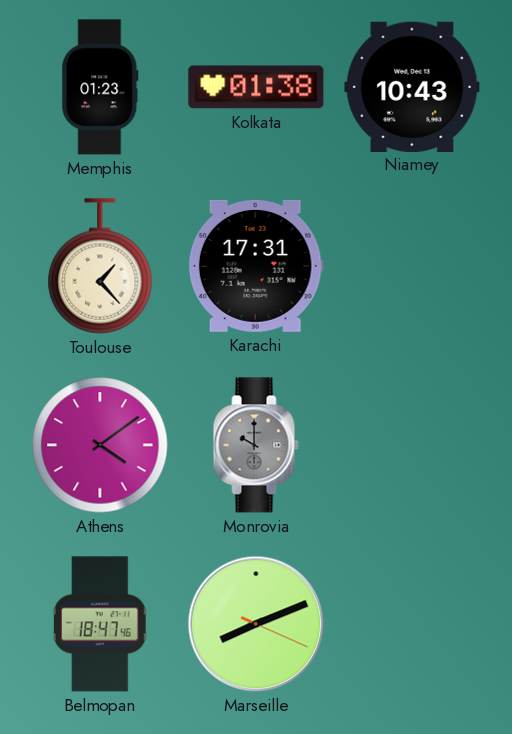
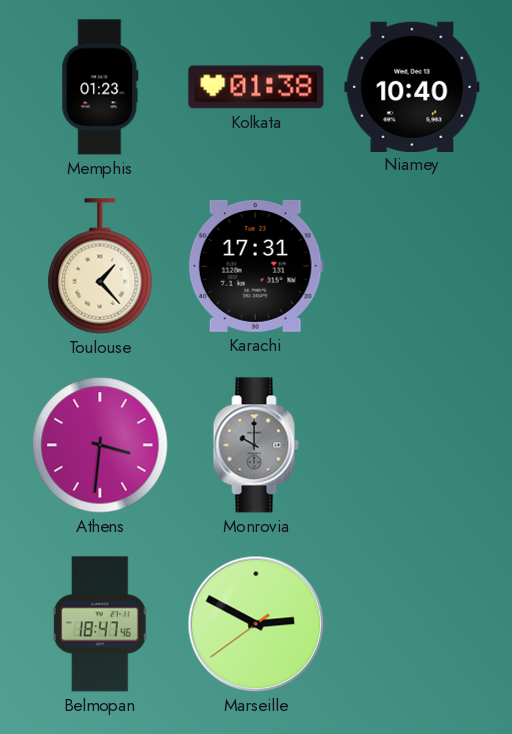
Niamey: 10:43 -> 10:40 (412, 86)
Athens: 4:09 -> 3:31 (100, 445)
Marseille: 8:11 -> 2:49 (256, 624)
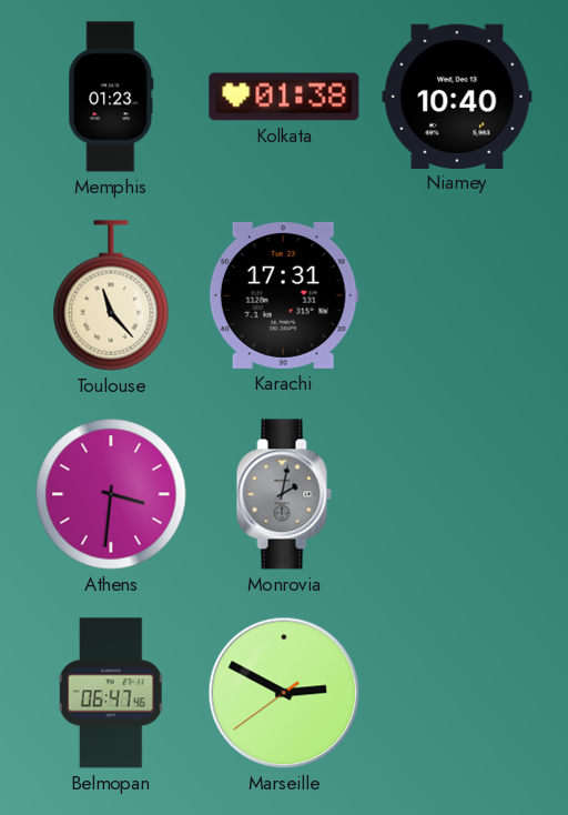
Toulouse: 1:23 -> 11:23 (111, 295)
Monrovia: 10:00 -> 2:02 (284, 494)
Belmopan: 18:47 -> 06:47 (111, 693)
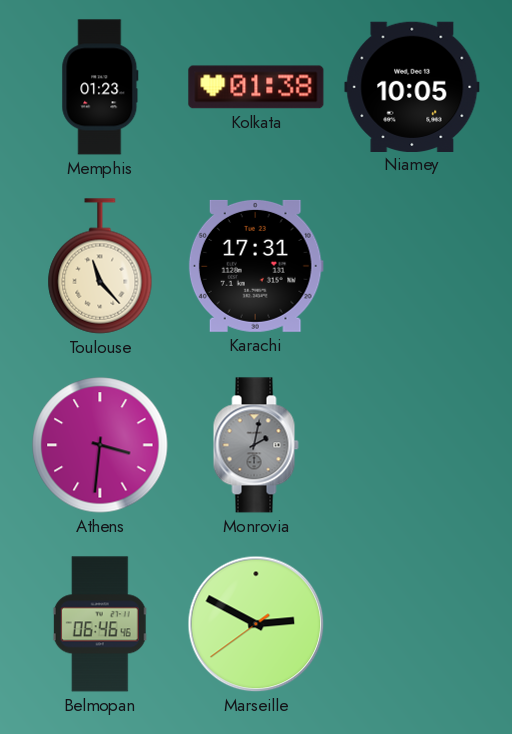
Niamey: 10:40 -> 10:05 (412, 86)
Belmopan: 06:47 -> 06:46 (100, 624)
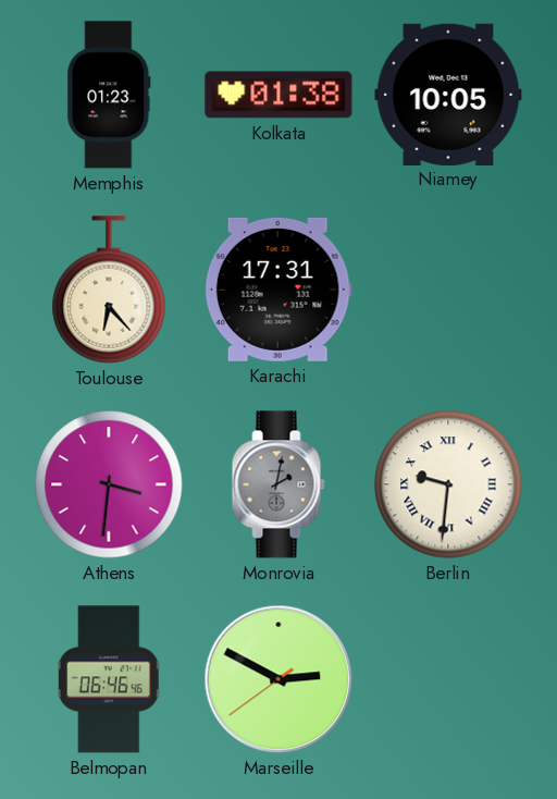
Toulouse: 11:23 -> 6:23 (109, 290)
Berlin: none -> 9:31 (448, 484)
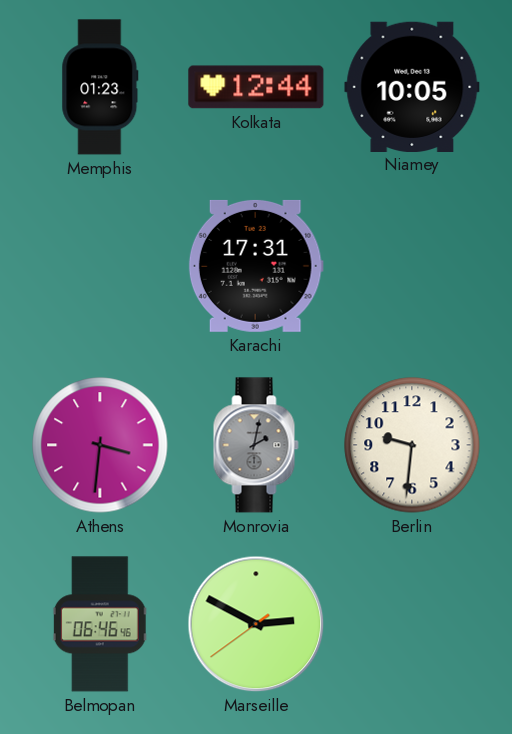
Kolkata: 01:38 -> 12:44 (256, 87)
Toulouse: 6:23 -> none (109, 290)
Berlin numerals: Roman -> Arabic (412, 445)
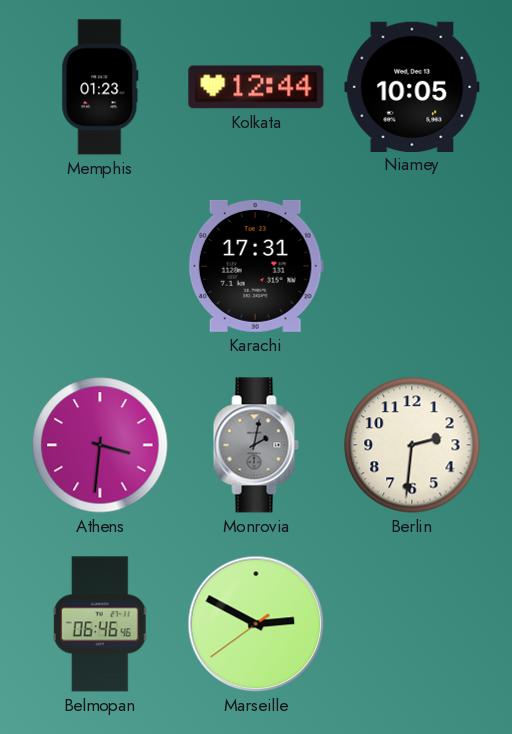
Berlin: 9:31 -> 2:31 (412, 445)
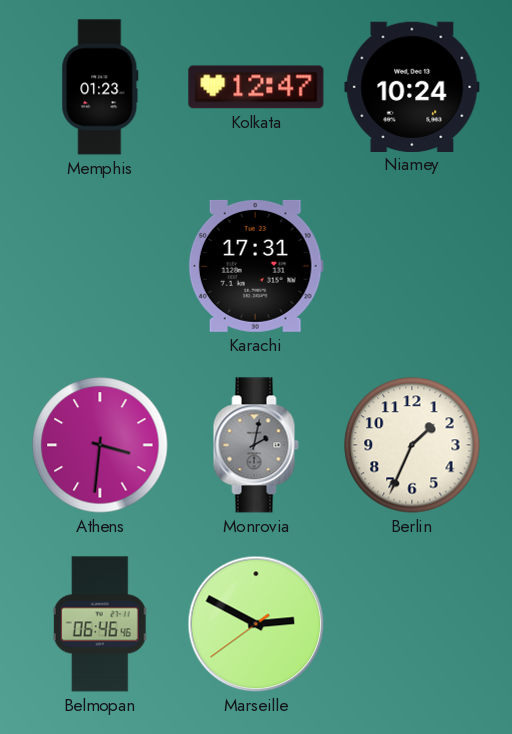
Kolkata: 12:44 -> 12:47 (256, 87)
Niamey: 10:05 -> 10:24 (412, 86)
Berlin: 2:31 -> 1:34 (412, 445)
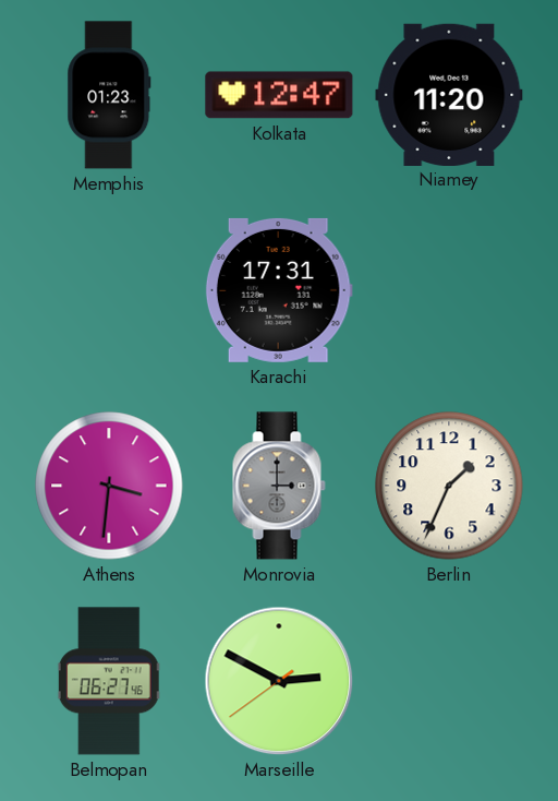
Niamey: 10:24 -> 11:20 (449, 94)
Monrovia: 2:02 -> 3:00 (279, 486)
Belmopan: 06:46 -> 06:27 (109, 681)
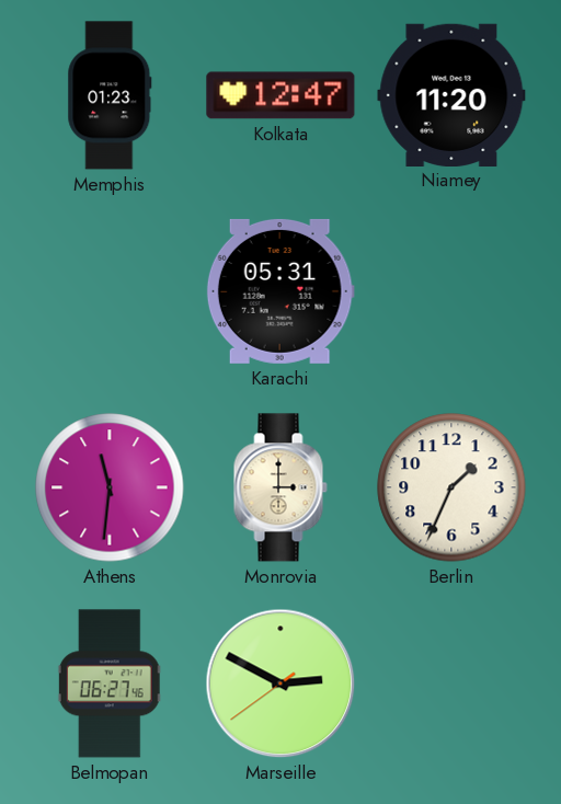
Karachi: 17:31 -> 05:31 (280, 291)
Athens: 3:31 -> 11:31 (110, 487)
Monrovia dial: grey -> cream (280, 487)
